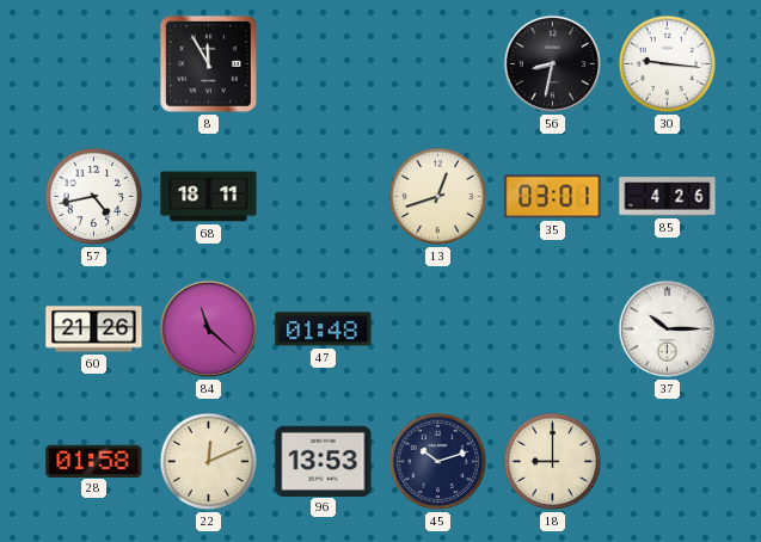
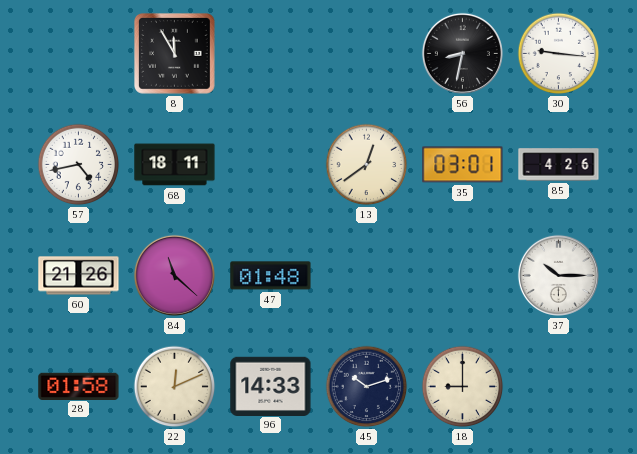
13: 12:42 -> 12:39 (367, 165)
96: 13:53 -> 14:33 (271, 386)
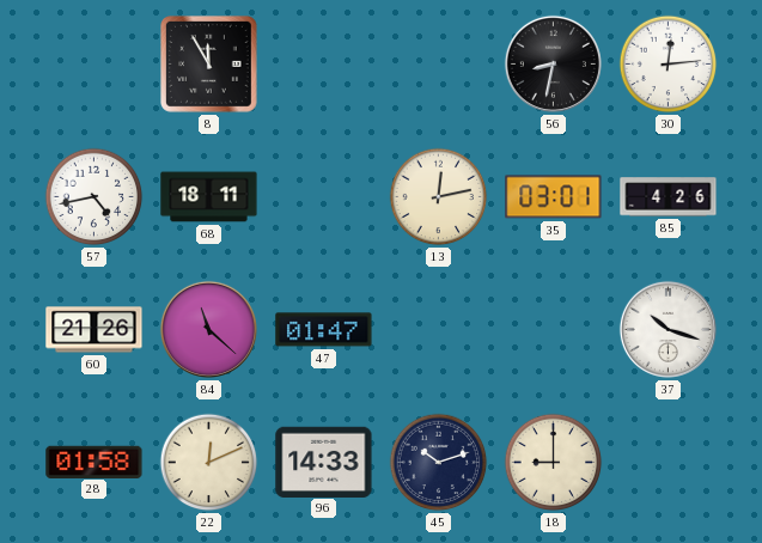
30: 9:16 -> 12:14 (669, 65)
13: 12:39 -> 12:13 (439, 197)
47: 01:48 -> 01:47 (324, 330)
37: 10:15 -> 10:18 (667, 329)
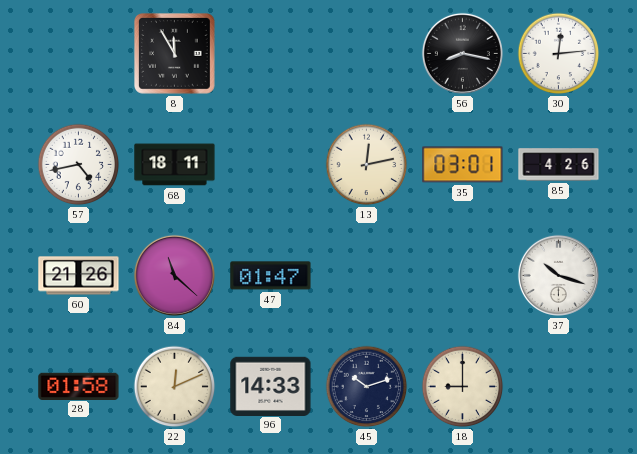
56: 8:32 -> 8:17 (462, 53)
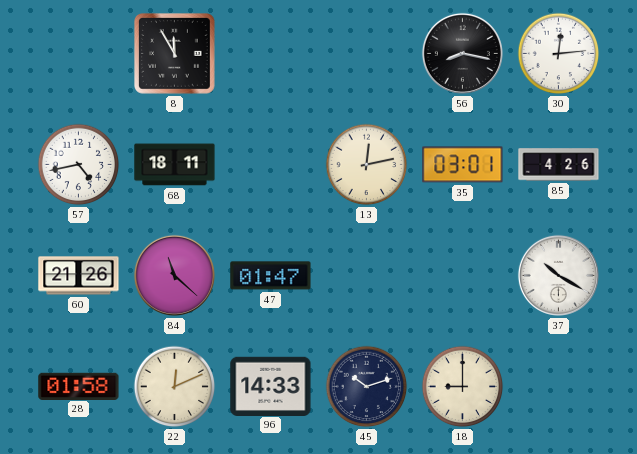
37: 10:18 -> 10:20 (558, 275)
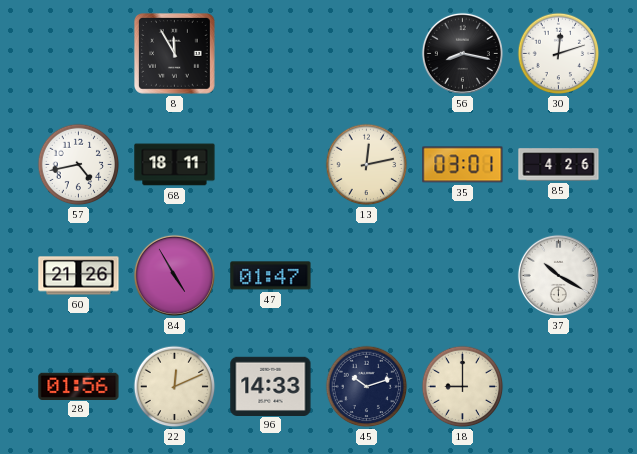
30: 12:14 -> 12:12 (559, 54)
84: 11:22 -> 4:55 (174, 275)
28: 01:58 -> 01:56 (79, 386)
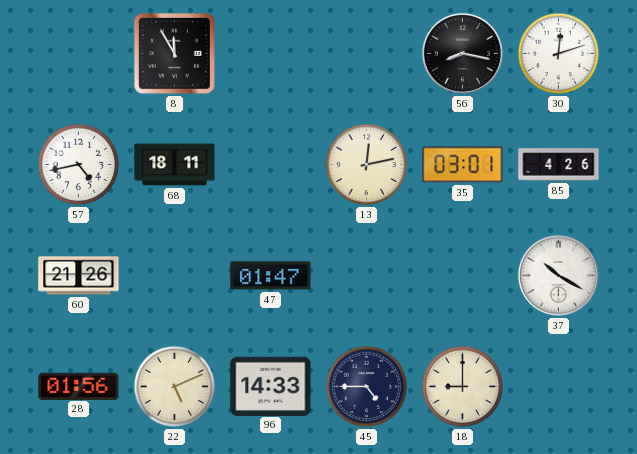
84: 4:55 -> none (174, 275)
22: 12:11 -> 5:11 (175, 387)
45: 10:12 -> 4:45 (367, 387)
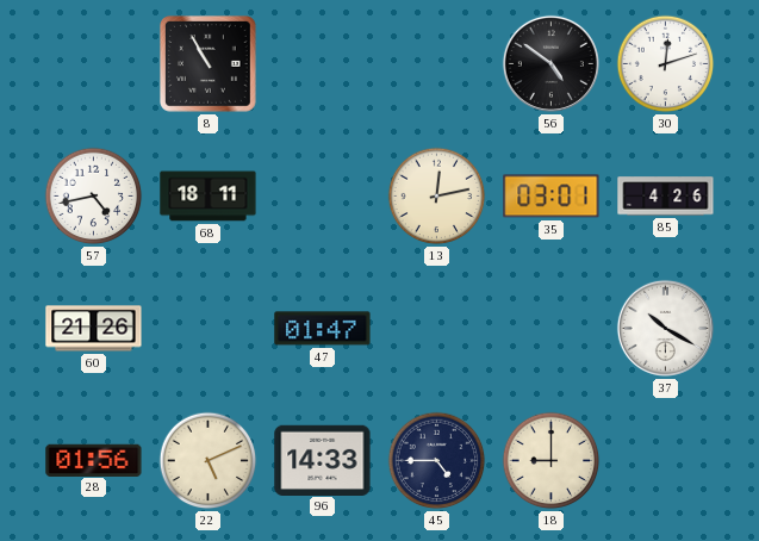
8: 11:55 -> 10:55 (209, 64)
56: 8:17 -> 4:51 (550, 63)
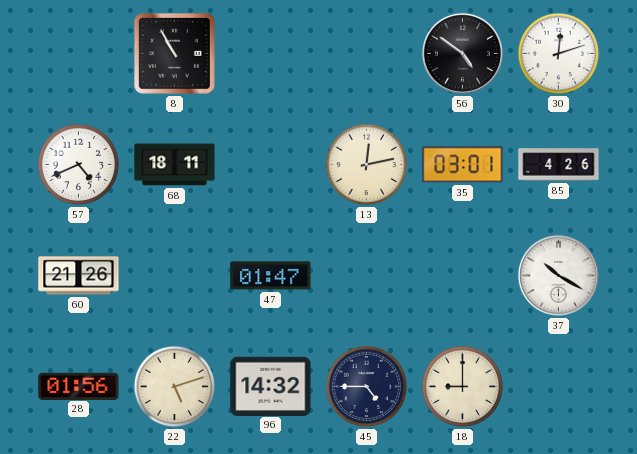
57: 4:43 -> 4:41 (79, 165)
22: 5:11 -> 5:12 (175, 387)
96: 14:33 -> 14:32 (271, 386)
